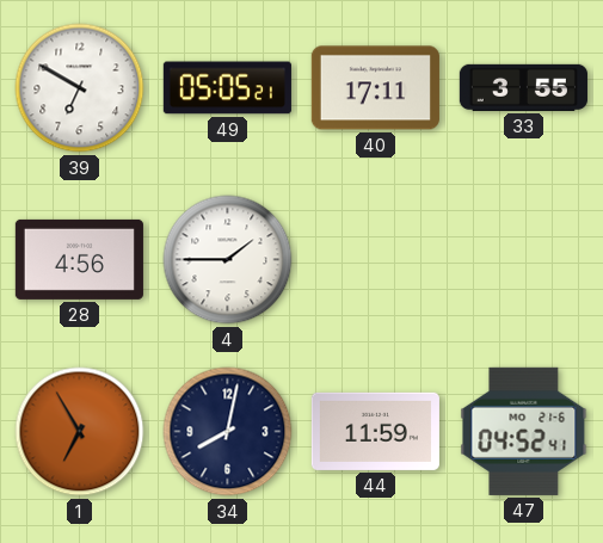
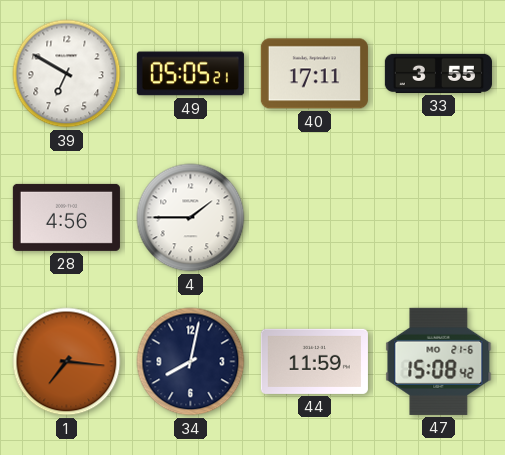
1: 6:55 -> 7:16 (67, 362)
47: 04:52 -> 15:08 (439, 361)
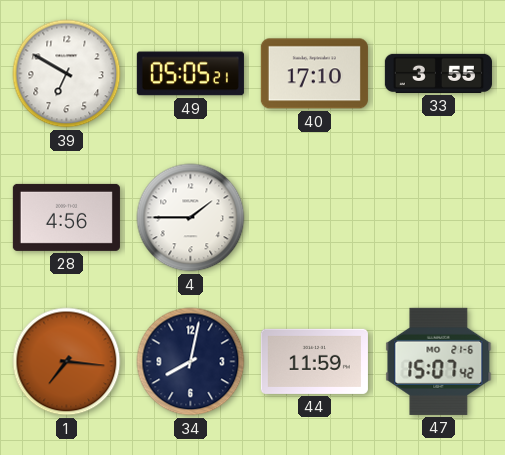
40: 17:11 -> 17:10 (314, 74)
47: 15:08 -> 15:07 (439, 361)
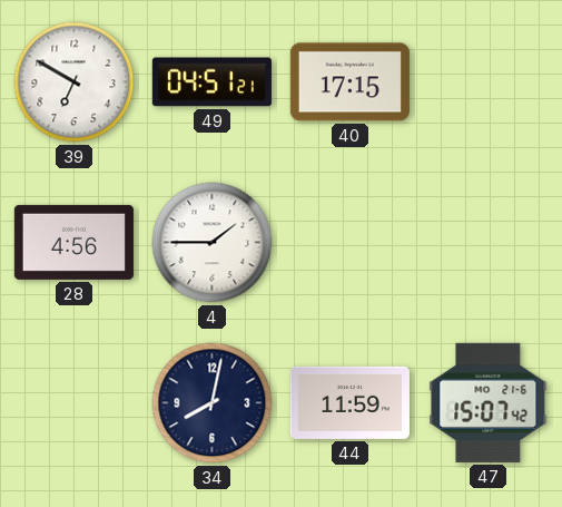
49: 05:05 -> 04:51 (211, 82)
40: 17:10 -> 17:15 (349, 82)
33: 3:55 -> none (438, 73)
1: 7:16 -> none (67, 362)
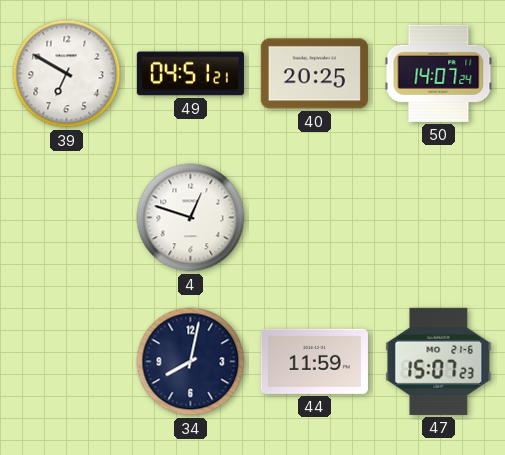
40: 17:15 -> 20:25 (314, 74)
50: none -> 14:07 (439, 73)
28: 4:56 -> none (73, 242)
4: 1:45 -> 12:48 (191, 218)
47: 15:07:42 -> 15:07:23 (439, 361)
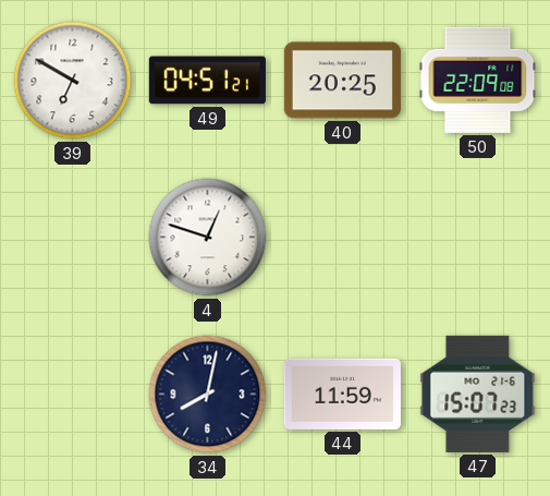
50: 14:07 -> 22:09 (478, 80)
